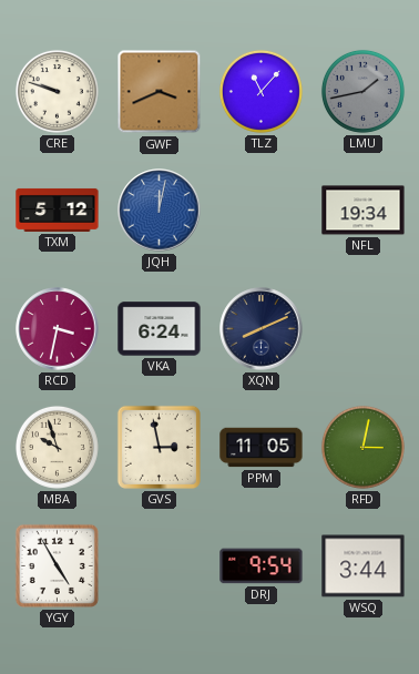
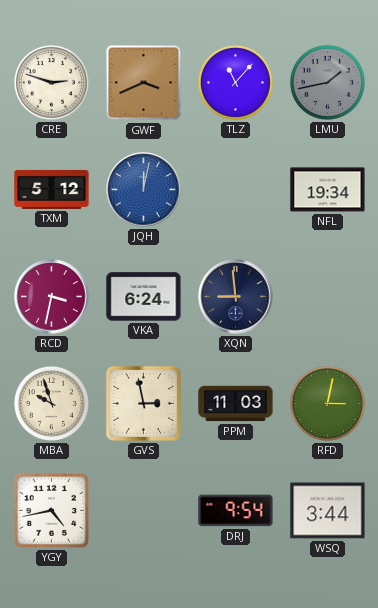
CRE: 9:48 -> 2:48 (51, 82)
XQN: 8:11 -> 8:59 (236, 297)
PPM: 11:05 -> 11:03 (236, 404)
YGY: 4:55 -> 4:43 (51, 510)
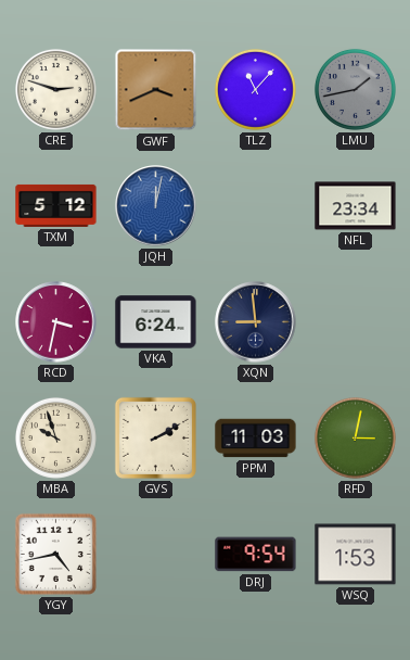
NFL: 19:34 -> 23:34 (356, 206)
GVS: 2:58 -> 2:10 (155, 437)
WSQ: 3:44 -> 1:53 (356, 555)
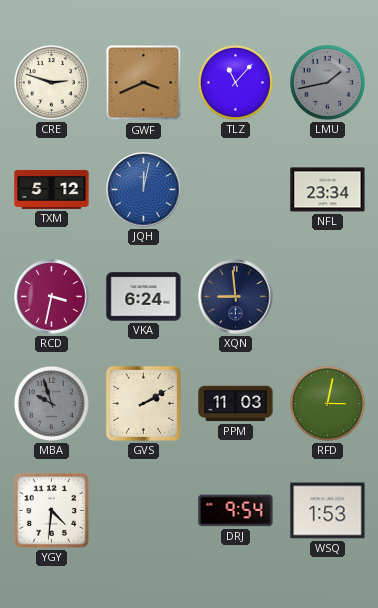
MBA dial: cream -> grey (51, 403)
YGY: 4:43 -> 4:31 (51, 510)
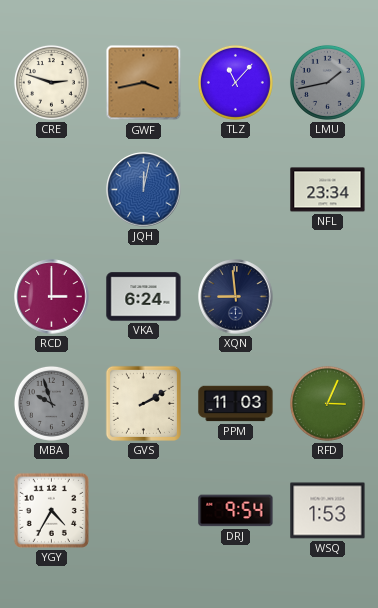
GWF: 3:41 -> 3:43 (144, 83)
TXM: 5:12 -> none (52, 189)
RCD: 3:32 -> 3:00 (52, 297)
RFD: 3:02 -> 3:04 (327, 403)
YGY: 4:31 -> 4:35 (51, 510)
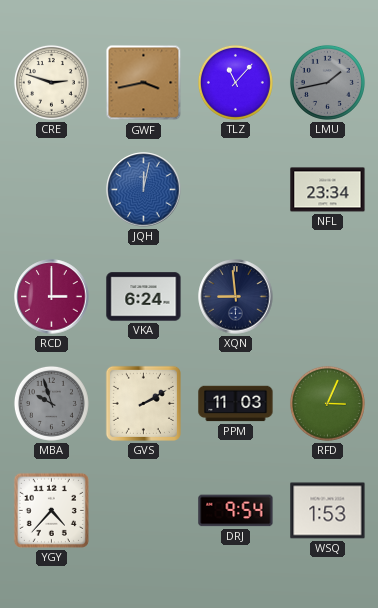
YGY: 4:35 -> 4:37 (51, 510)
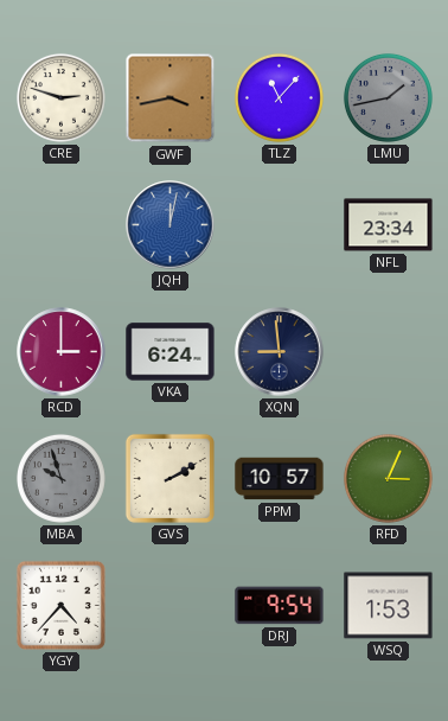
PPM: 11:03 -> 10:57 (280, 479)
